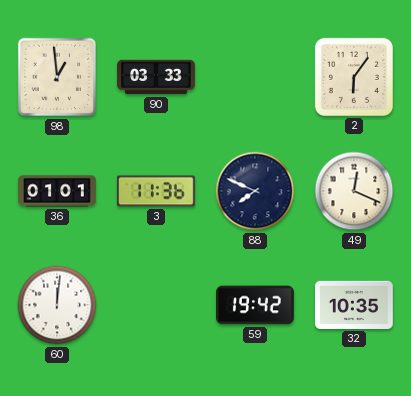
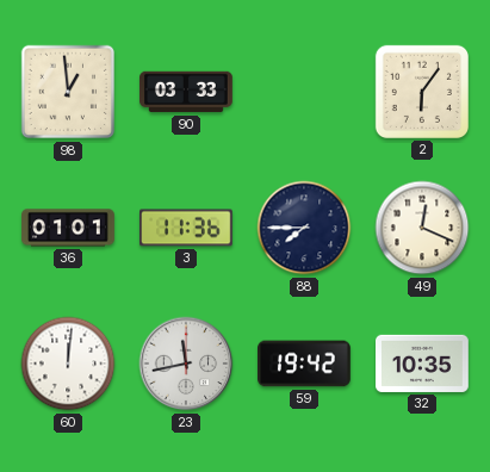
88: 7:49 -> 7:45 (304, 228)
23: none -> 11:43 (186, 364)
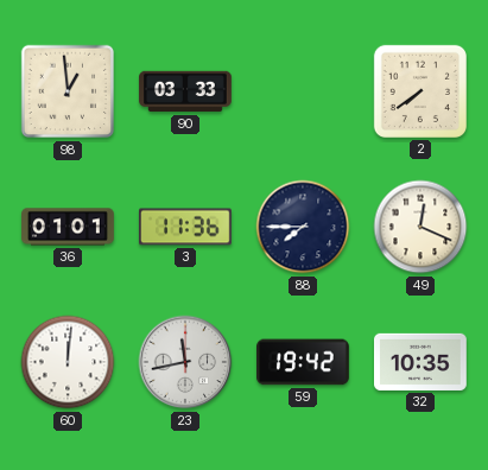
2: 6:06 -> 7:39 (420, 91)
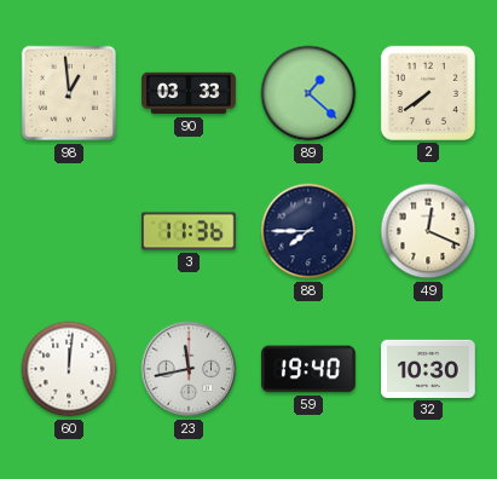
89: none -> 1:22 (308, 93)
36: 01:01 -> none (68, 227)
59: 19:42 -> 19:40 (310, 369)
32: 10:35 -> 10:30 (429, 369)
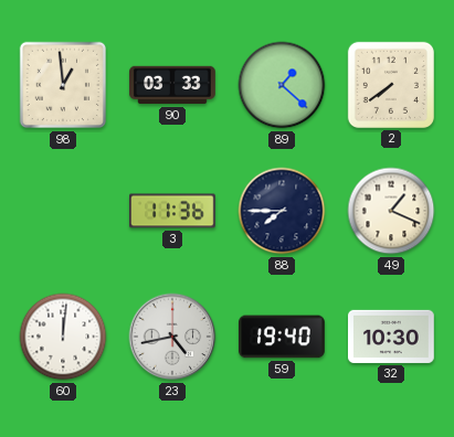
49: 12:19 -> 1:19 (391, 211)
23: 11:43 -> 4:43 (172, 337)
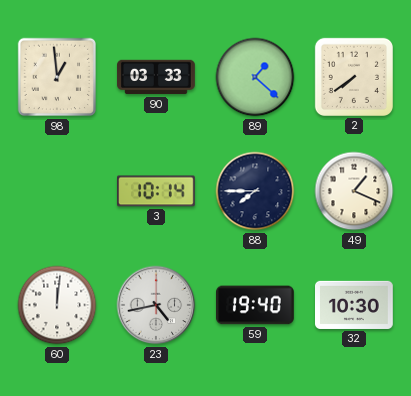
3: 11:36 -> 10:14 (157, 191)
